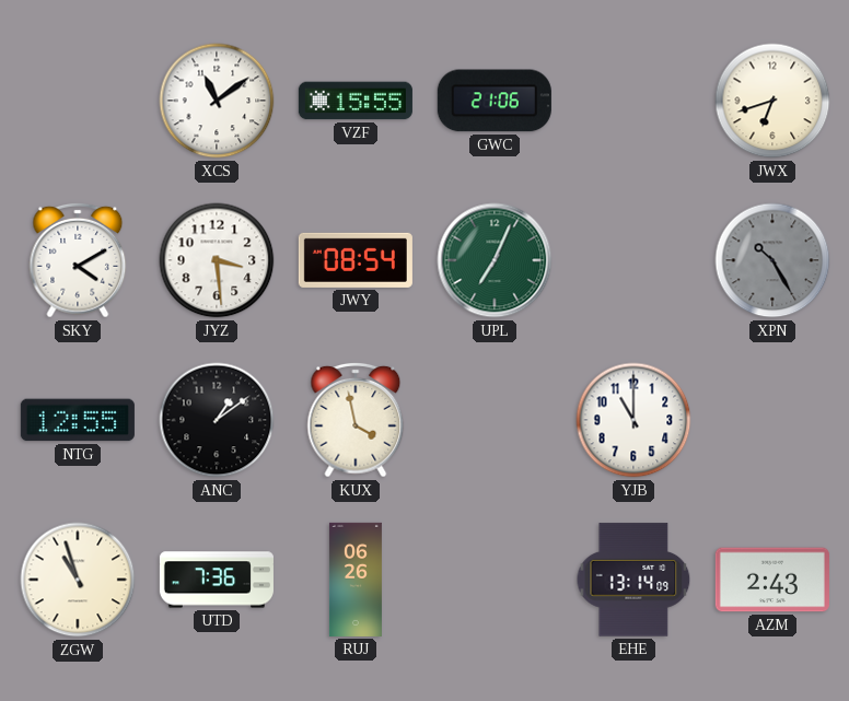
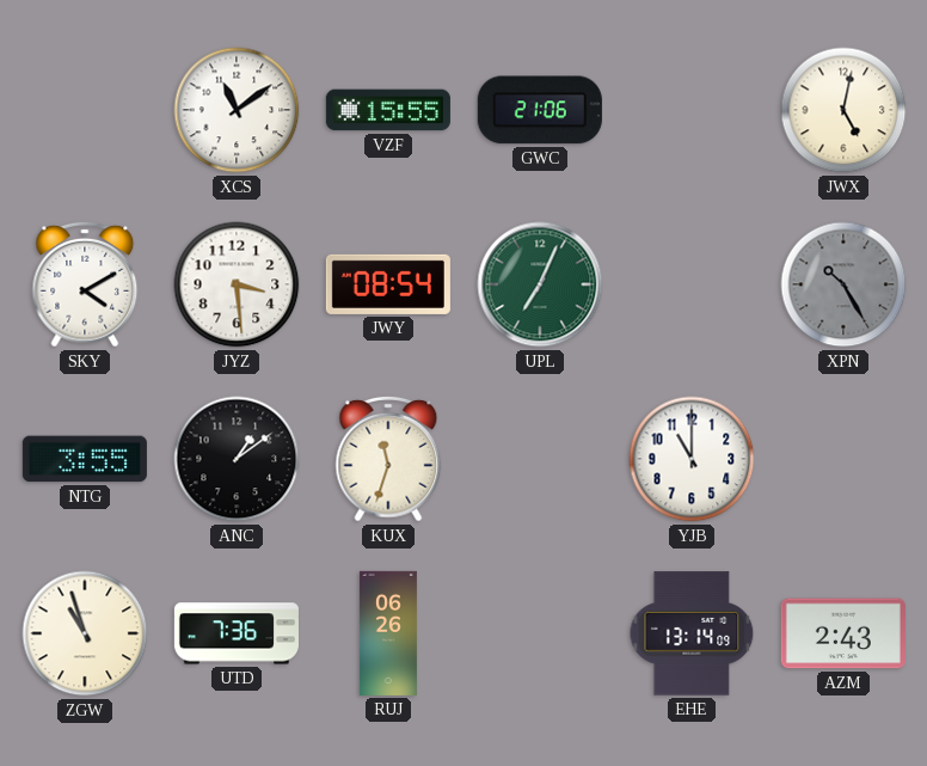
JWX: 6:42 -> 5:02 (843, 110)
NTG: 12:55 -> 3:55 (85, 459)
KUX: 3:58 -> 11:33 (388, 459)
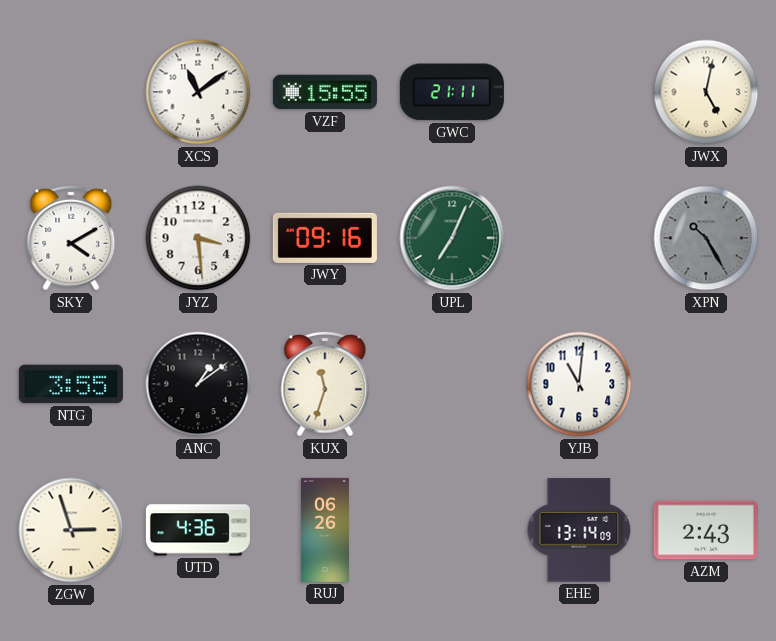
GWC: 21:06 -> 21:11 (452, 92)
JWY: 08:54 -> 09:16 (325, 238)
YJB: 11:00 -> 11:01 (579, 384)
ZGW: 10:57 -> 2:57 (71, 530)
UTD: 7:36 -> 4:36 (198, 530)
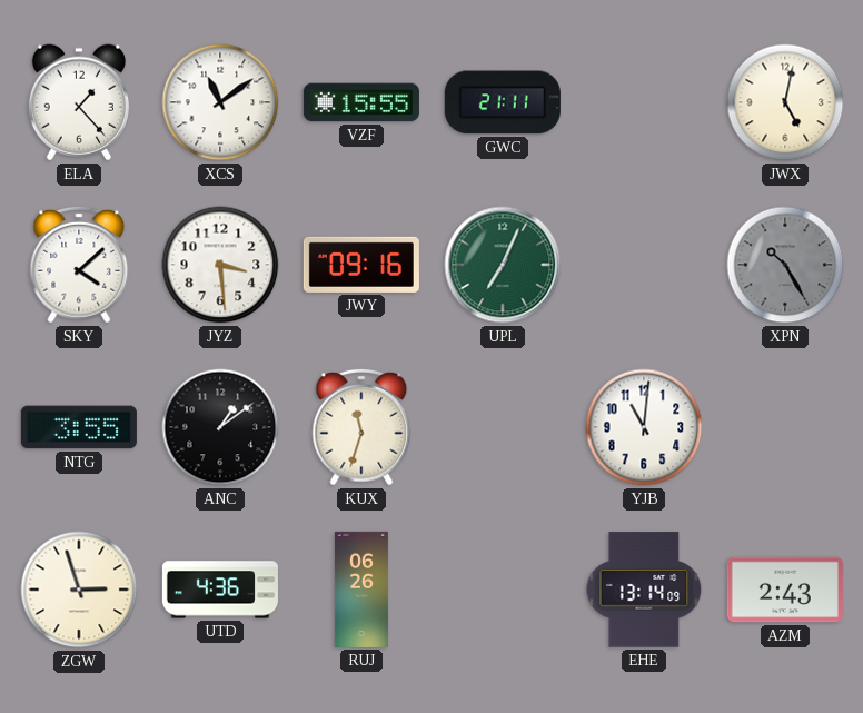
ELA: none -> 1:23 (79, 102)
SKY: 4:10 -> 4:08 (79, 265)
